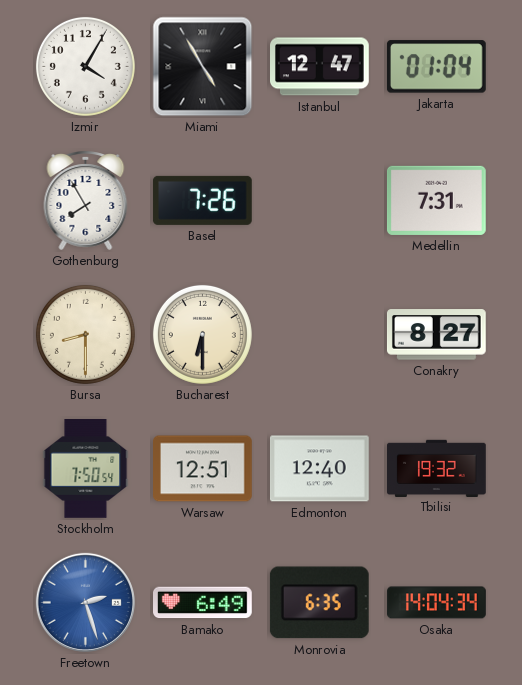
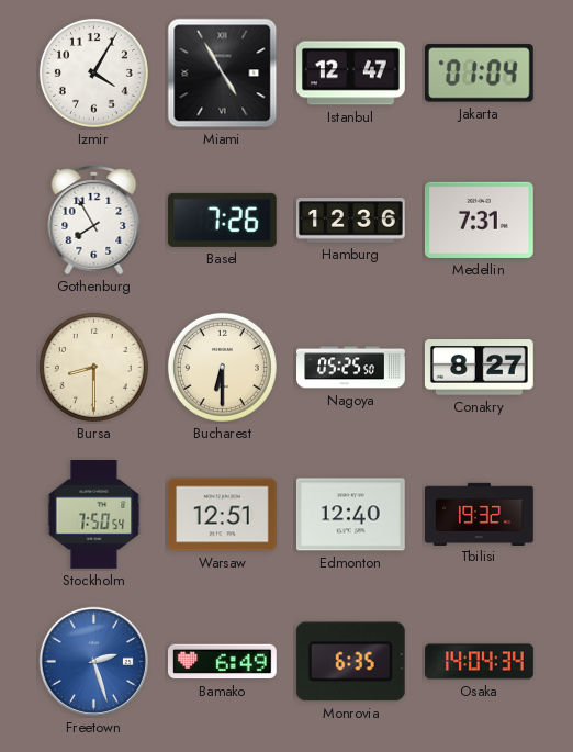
Hamburg: none -> 12:36 (351, 221)
Nagoya: none -> 05:25 (351, 368)
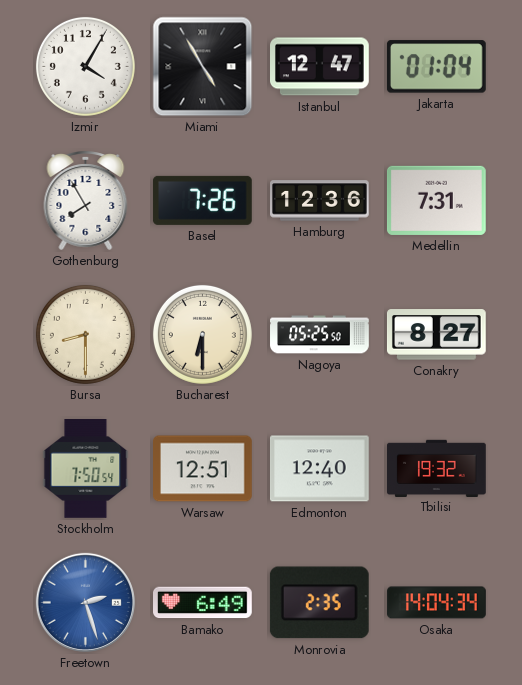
Monrovia: 6:35 -> 2:35 (319, 603)
